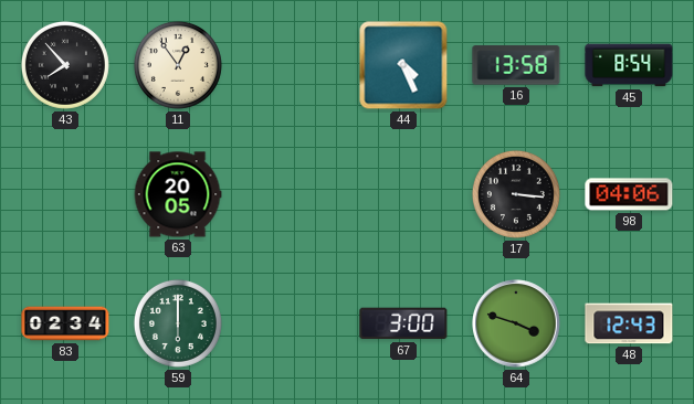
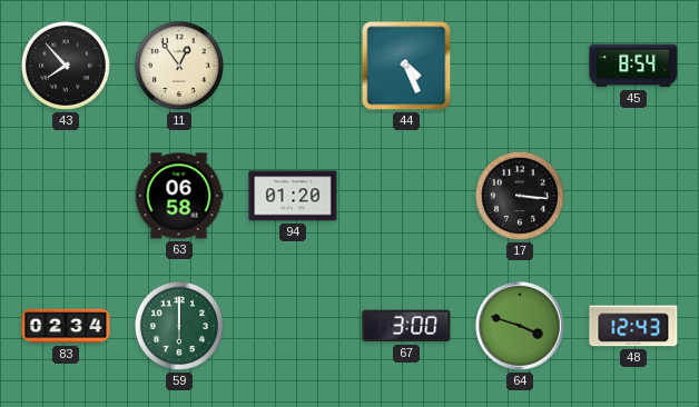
16: 13:58 -> none (516, 65)
63: 20:05 -> 06:58 (179, 196)
94: none -> 01:20 (293, 196)
98: 04:06 -> none (629, 194)
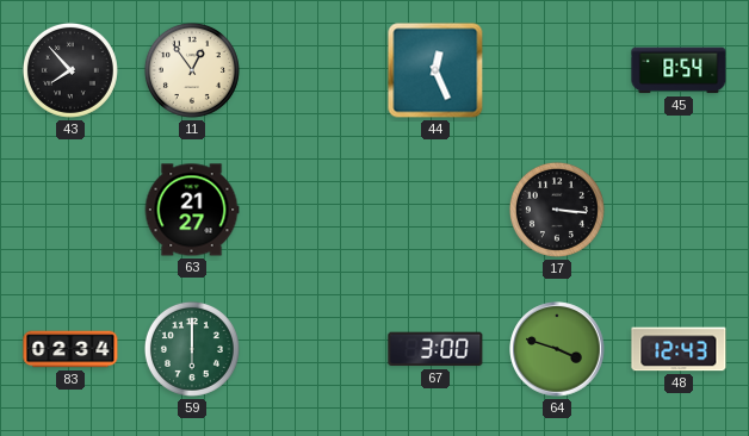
44: 4:26 -> 12:26 (435, 70)
63: 06:58 -> 21:27 (192, 210)
94: 01:20 -> none (293, 196)
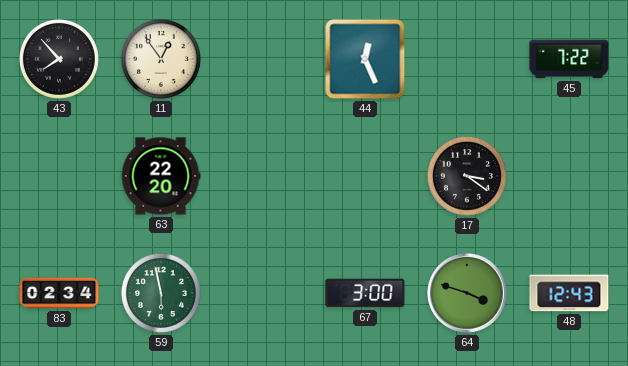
45: 8:54 -> 7:22 (569, 59)
63: 21:27 -> 22:20 (161, 176)
17: 3:16 -> 3:21 (467, 176)
59: 6:00 -> 5:58 (161, 293)
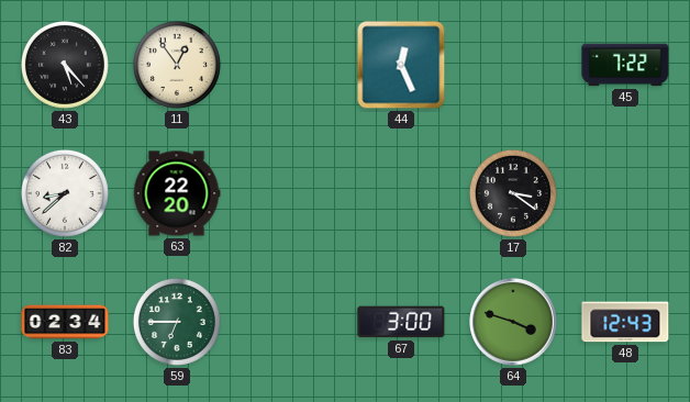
43: 7:53 -> 5:23 (65, 65)
82: none -> 8:38 (65, 193)
59: 5:58 -> 6:45 (177, 322)
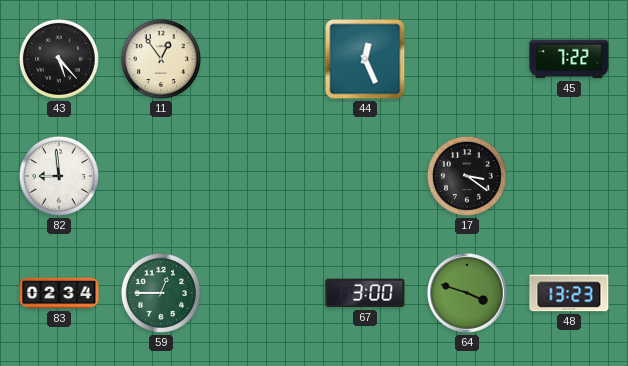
82: 8:38 -> 8:59 (59, 176)
63: 22:20 -> none (177, 193)
59: 6:45 -> 12:45 (161, 293)
48: 12:43 -> 13:23 (569, 293)
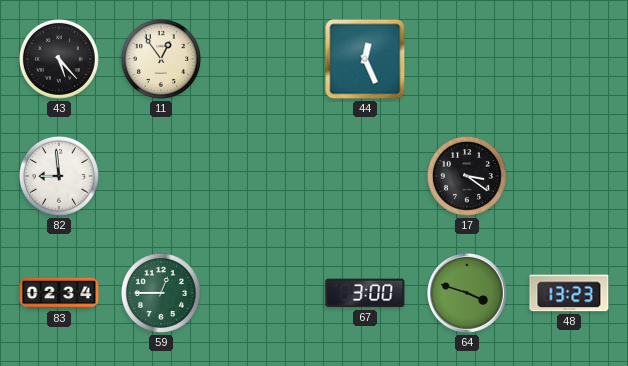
45: 7:22 -> none (569, 59)
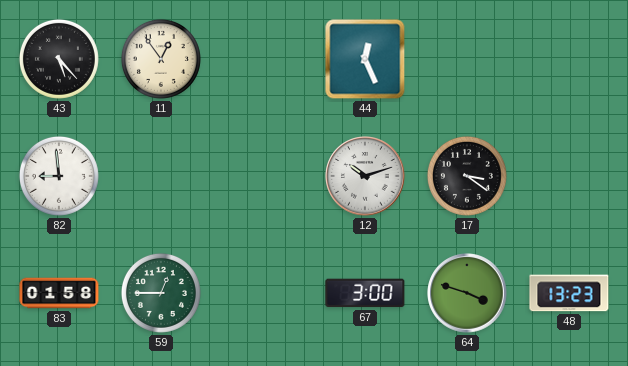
12: none -> 10:12 (365, 176)
83: 02:34 -> 01:58 (59, 293)
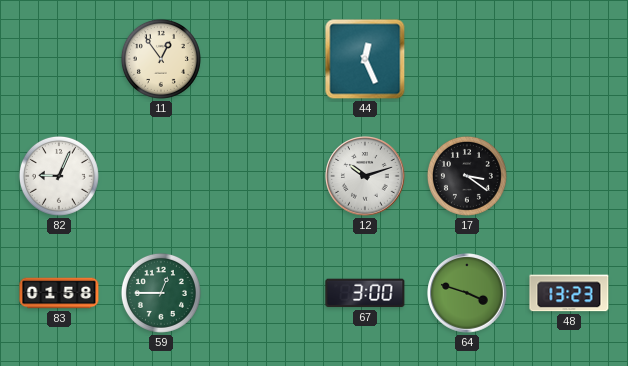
43: 5:23 -> none (59, 59)
82: 8:59 -> 9:04 (59, 176)
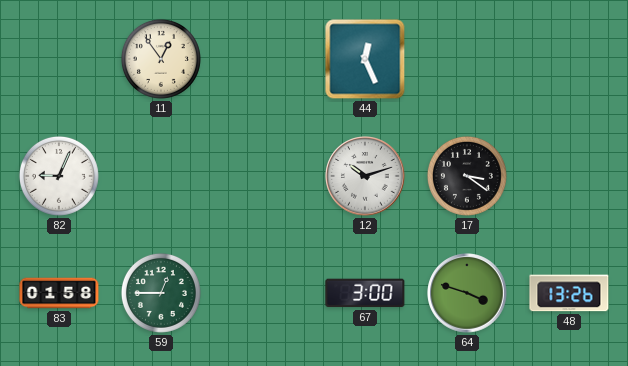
48: 13:23 -> 13:26 (569, 293)
